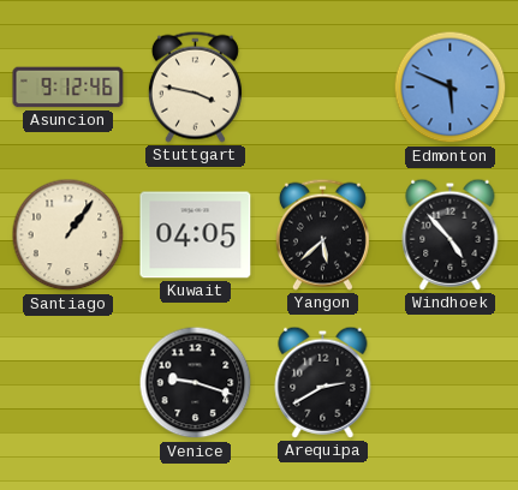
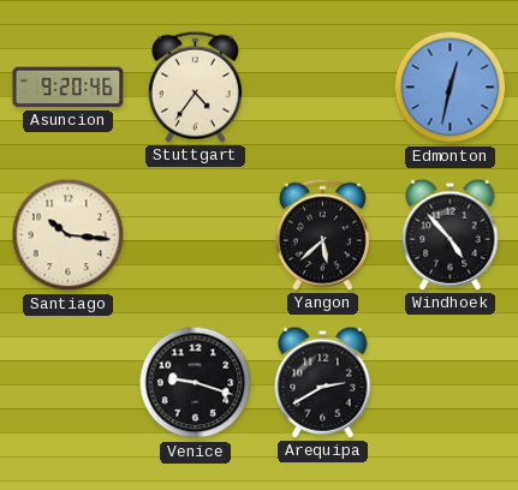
Asuncion: 9:12 -> 9:20 (69, 88)
Stuttgart: 3:47 -> 4:36 (195, 86)
Edmonton: 5:49 -> 12:32 (451, 88)
Santiago: 1:06 -> 10:16 (69, 235)
Kuwait: 04:05 -> none (196, 235)
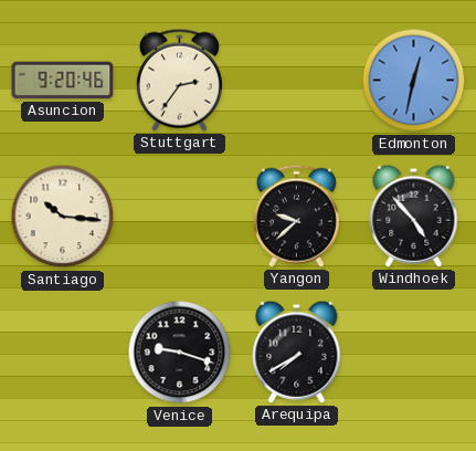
Stuttgart: 4:36 -> 2:36 (179, 80)
Yangon: 5:38 -> 9:38 (296, 216)
Arequipa: 2:40 -> 7:40 (297, 352)
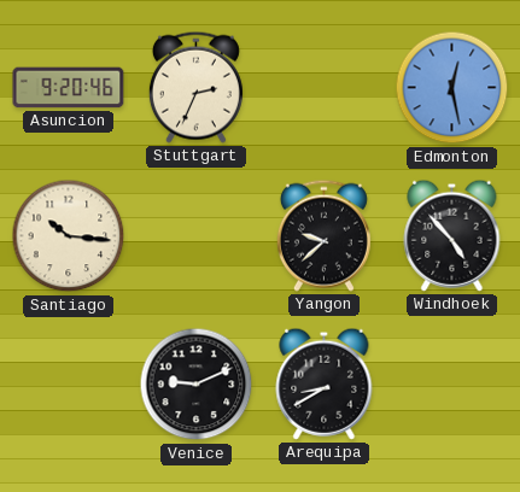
Stuttgart: 2:36 -> 2:34 (195, 87)
Edmonton: 12:32 -> 12:28 (452, 88)
Venice: 9:18 -> 9:11 (197, 385)
Arequipa: 7:40 -> 8:40 (325, 383)
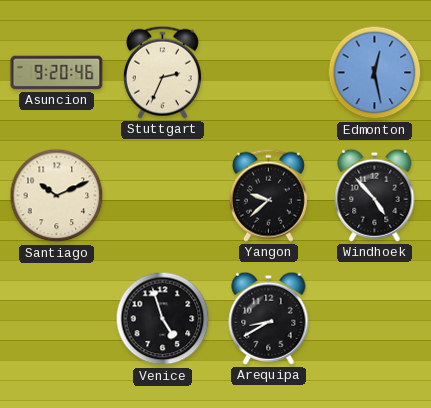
Santiago: 10:16 -> 10:11 (57, 196)
Venice: 9:11 -> 4:57 (163, 319)
